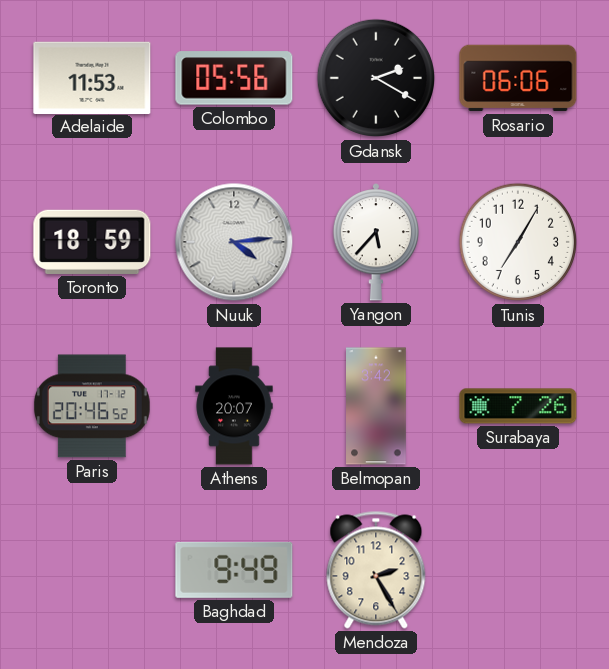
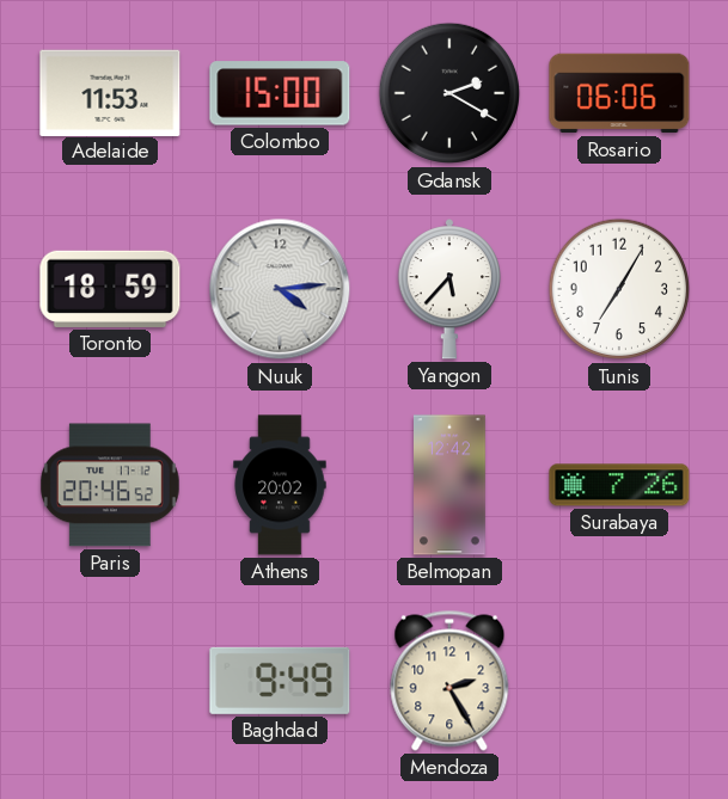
Colombo: 05:56 -> 15:00 (280, 93)
Athens: 20:07 -> 20:02 (280, 485)
Belmopan: 3:42 -> 12:42 (451, 485)
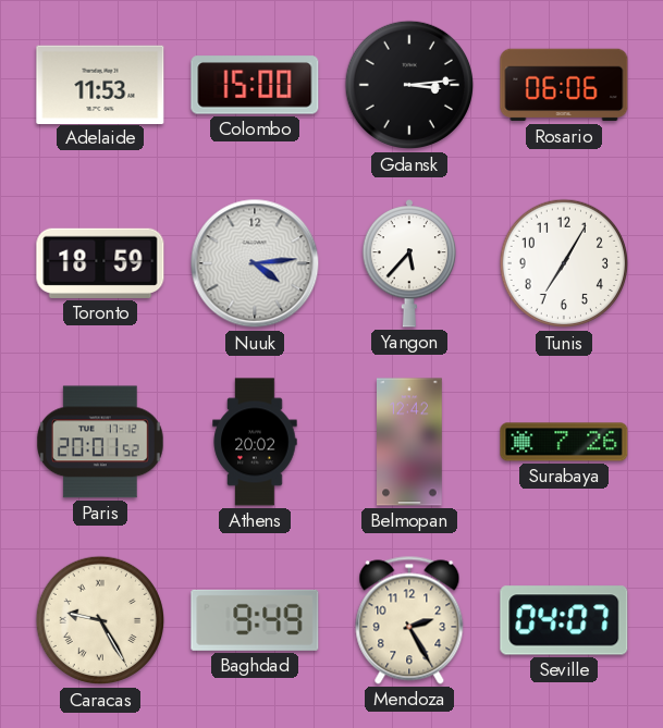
Gdansk: 2:20 -> 3:14 (409, 85)
Paris: 20:46 -> 20:01 (100, 442)
Caracas: none -> 9:25 (100, 620)
Seville: none -> 04:07 (564, 620)
